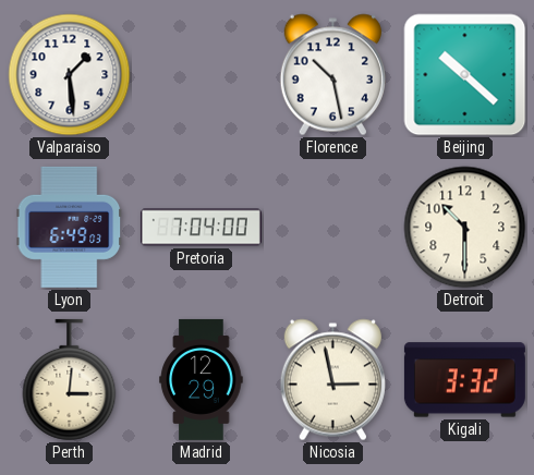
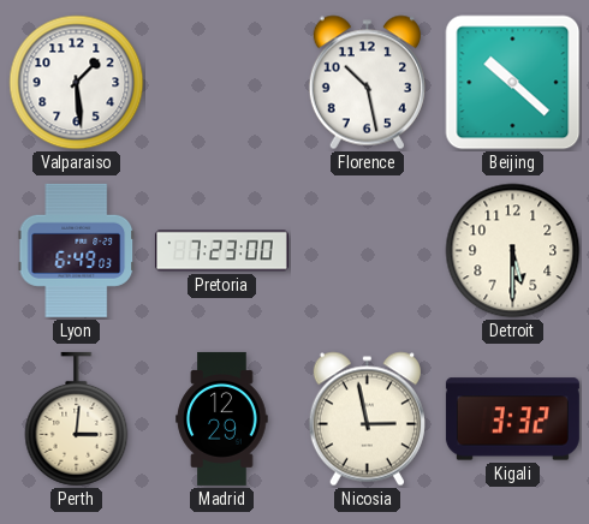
Pretoria: 7:04 -> 7:23 (221, 251)
Detroit: 10:30 -> 5:30 (513, 251)
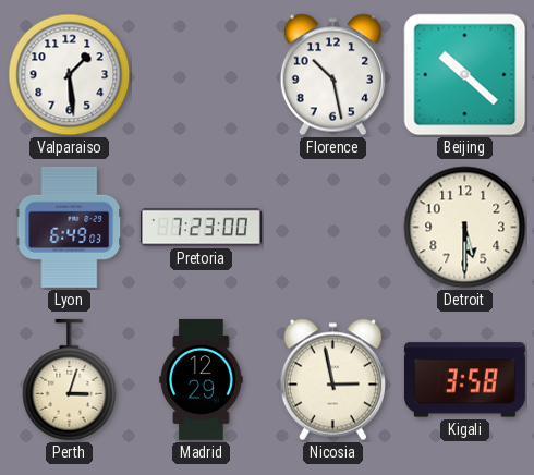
Perth: 3:01 -> 3:03 (70, 380)
Kigali: 3:32 -> 3:58 (464, 380)
